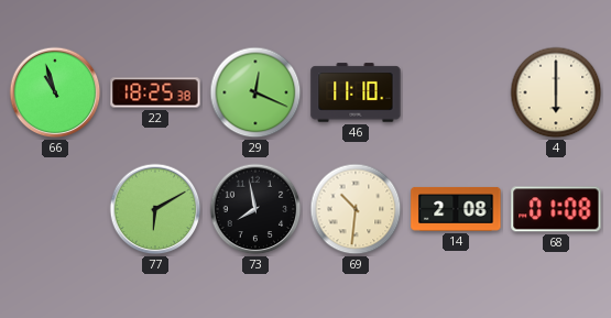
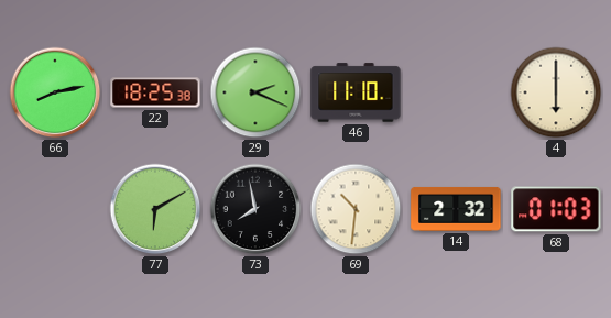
66: 10:57 -> 8:13 (55, 92)
29: 12:19 -> 2:19 (255, 92)
14: 2:08 -> 2:32 (456, 209)
68: 01:08 -> 01:03 (556, 209)
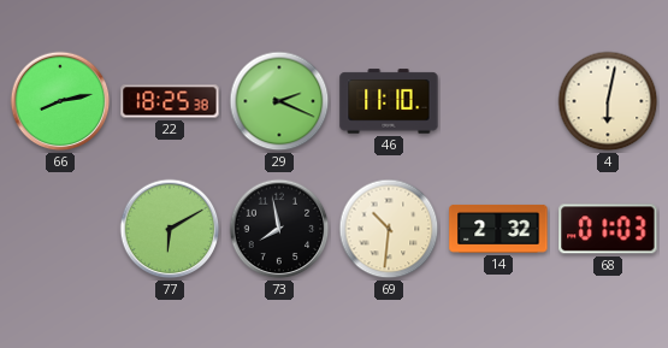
4: 6:00 -> 6:02 (608, 101)
